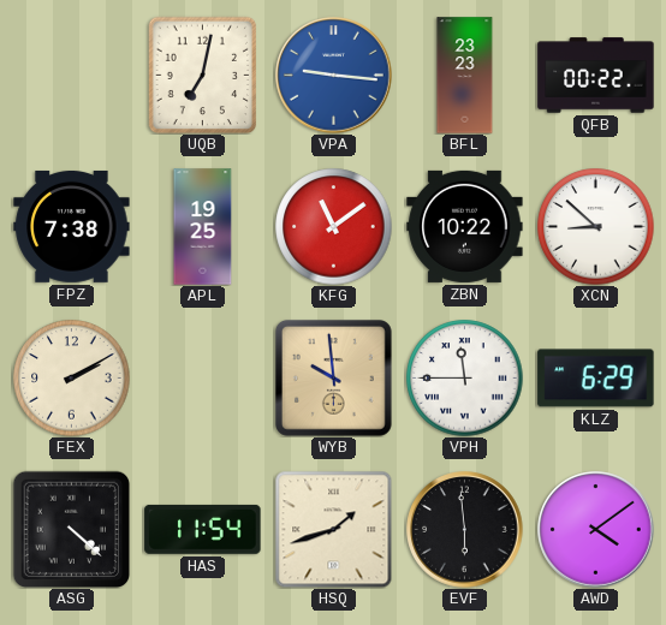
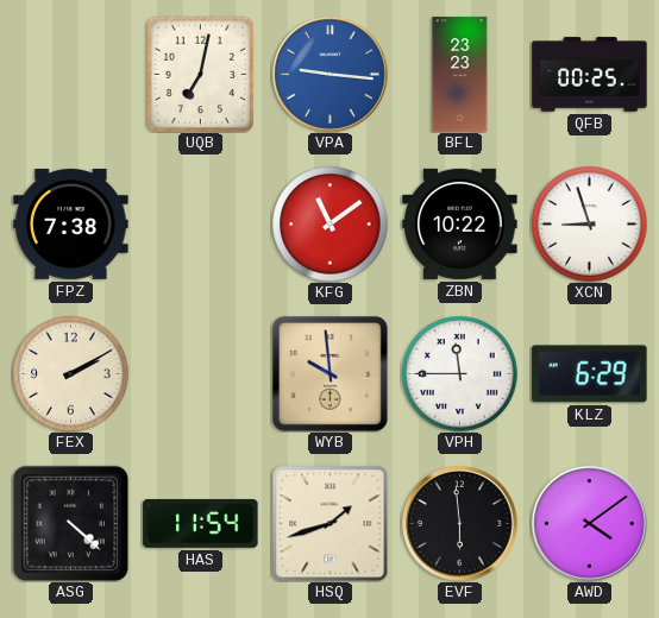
QFB: 00:22 -> 00:25 (590, 75)
APL: 19:25 -> none (203, 227)
XCN: 8:52 -> 8:57 (590, 225)
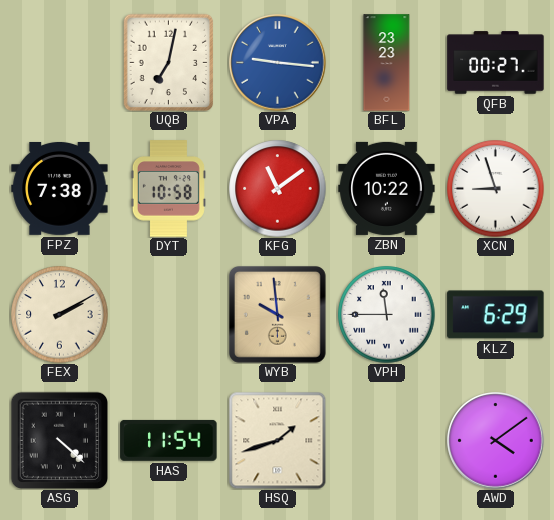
QFB: 00:25 -> 00:27 (496, 63)
DYT: none -> 10:58 (168, 189)
EVF: 5:59 -> none (460, 524)
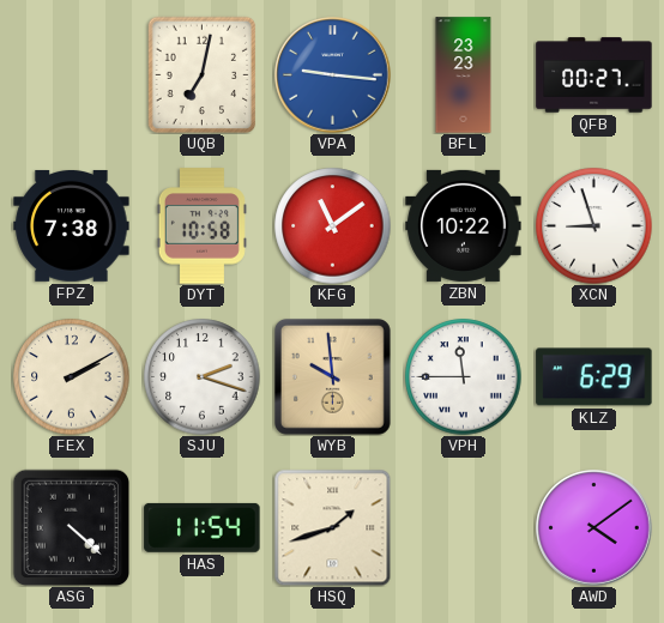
SJU: none -> 2:18 (203, 377)
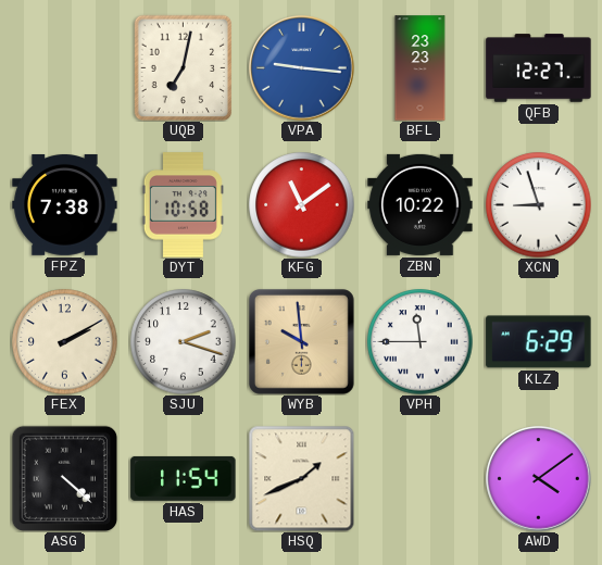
QFB: 00:27 -> 12:27 (539, 68)
HSQ: 1:42 -> 1:41 (301, 478)
